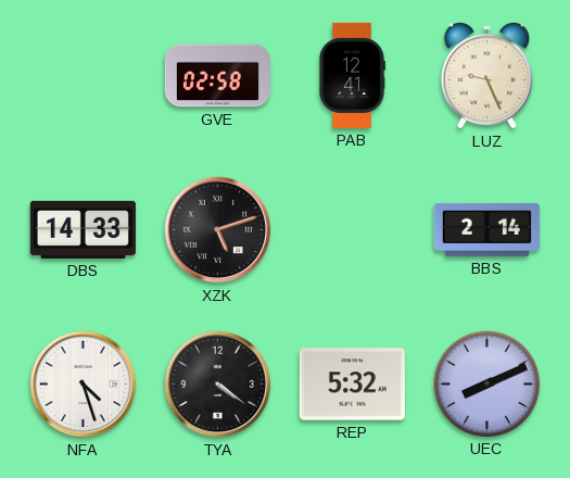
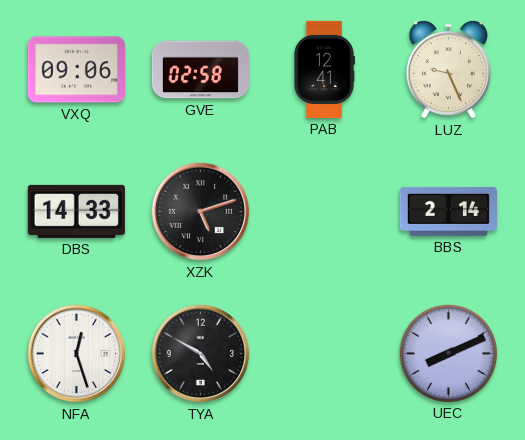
VXQ: none -> 09:06 (76, 70)
NFA: 4:27 -> 12:27 (77, 354)
TYA: 4:21 -> 4:50 (201, 354)
REP: 5:32 -> none (352, 385)
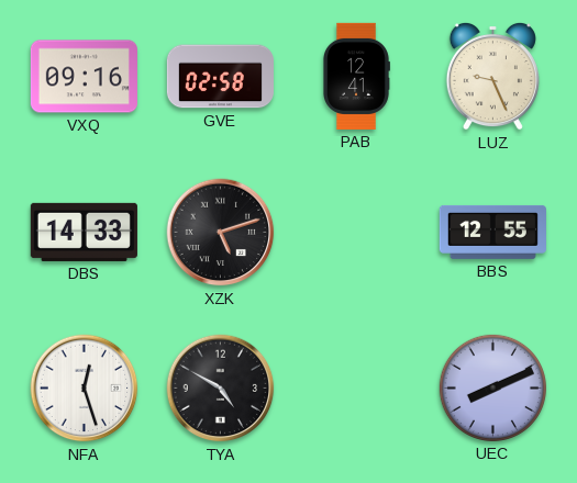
VXQ: 09:06 -> 09:16 (84, 77)
BBS: 2:14 -> 12:55 (492, 232)
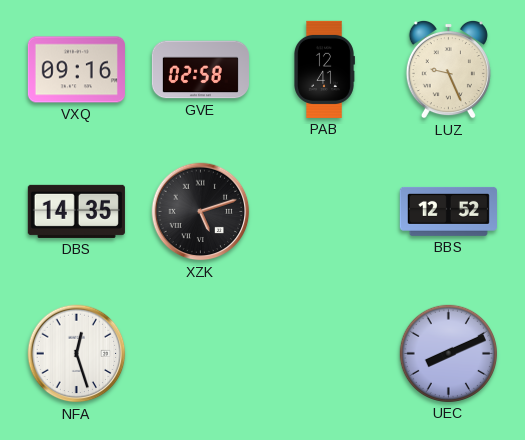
DBS: 14:33 -> 14:35 (76, 211)
BBS: 12:55 -> 12:52 (448, 211)
TYA: 4:50 -> none (221, 389)
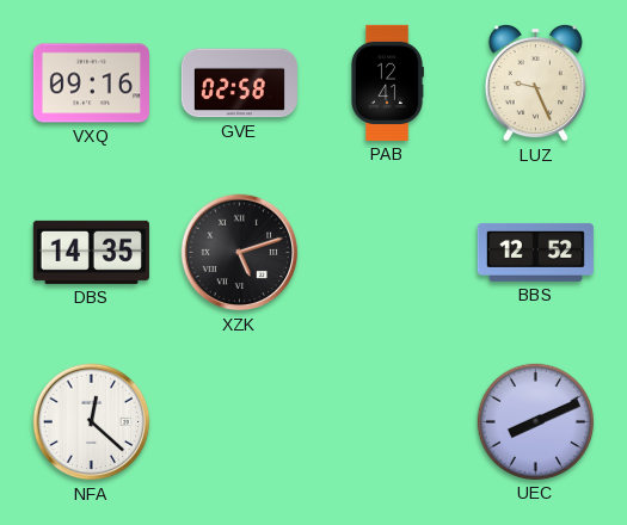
NFA: 12:27 -> 12:22 (92, 422)
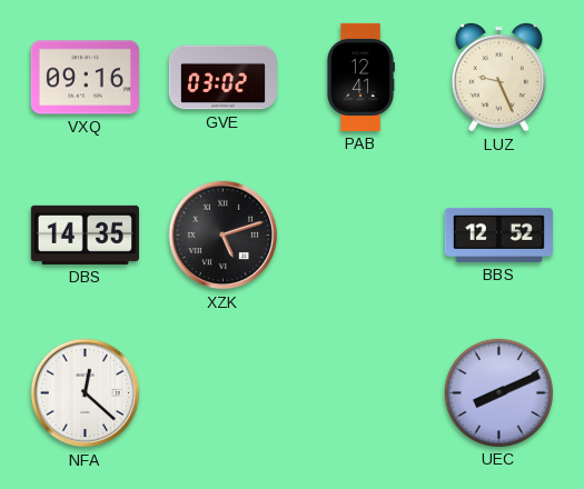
GVE: 02:58 -> 03:02 (222, 78)
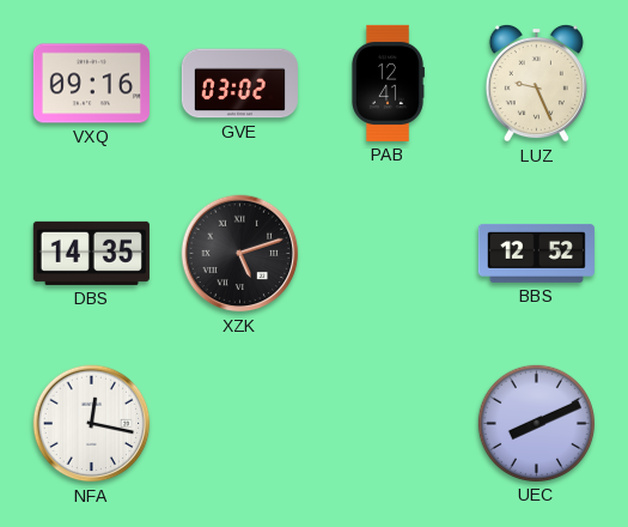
NFA: 12:22 -> 12:17 (92, 424)
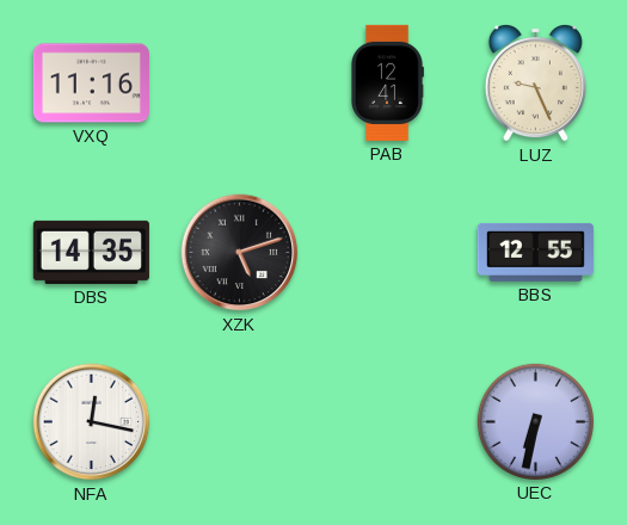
VXQ: 09:16 -> 11:16 (91, 84)
GVE: 03:02 -> none (239, 84)
BBS: 12:52 -> 12:55 (535, 252)
UEC: 8:11 -> 6:32 (535, 421)
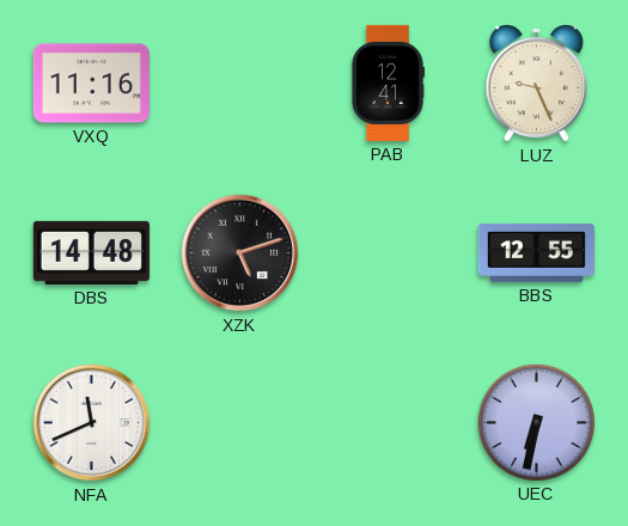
DBS: 14:35 -> 14:48 (91, 252)
NFA: 12:17 -> 11:41 (92, 423)
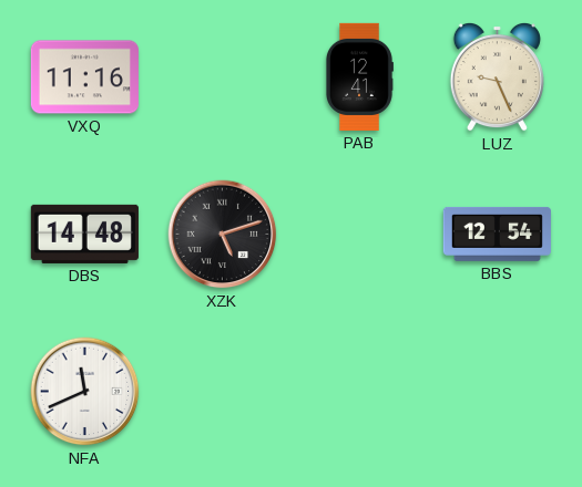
BBS: 12:55 -> 12:54 (497, 234)
UEC: 6:32 -> none (536, 422)
